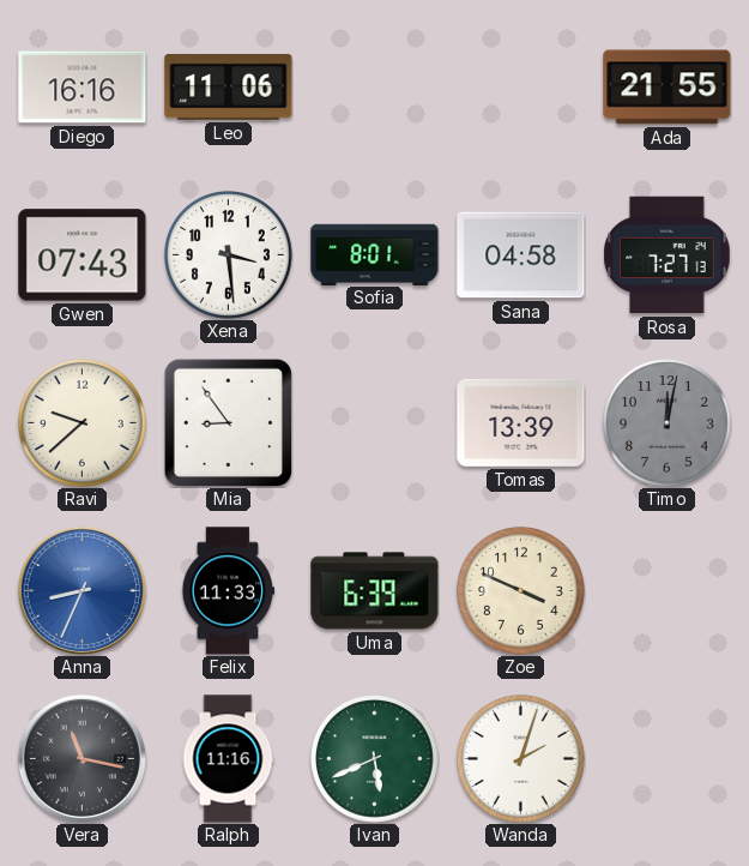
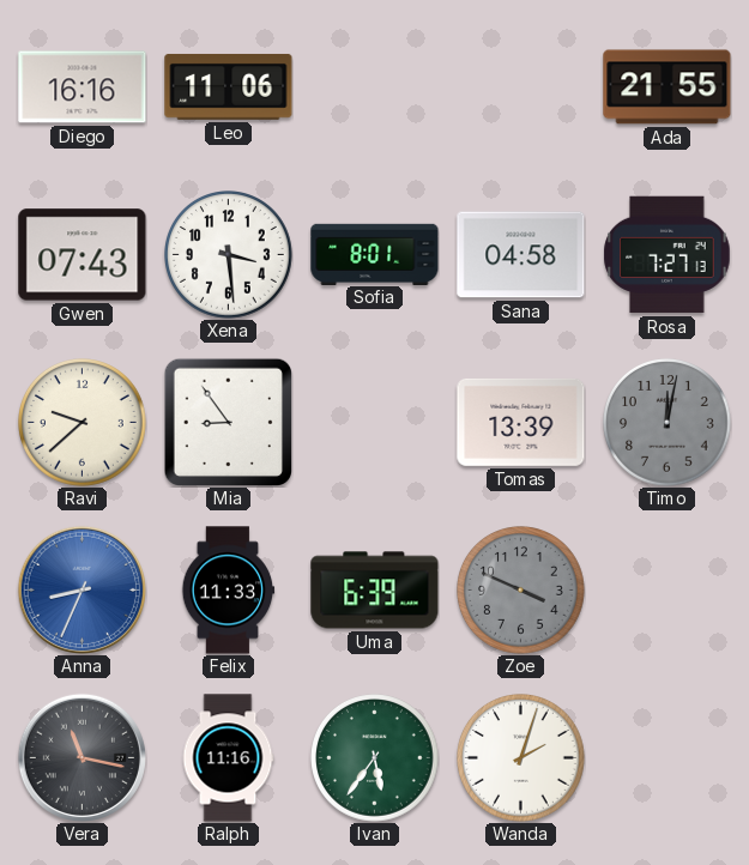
Zoe dial: cream -> grey (521, 591)
Ivan: 5:41 -> 5:36 (375, 758)
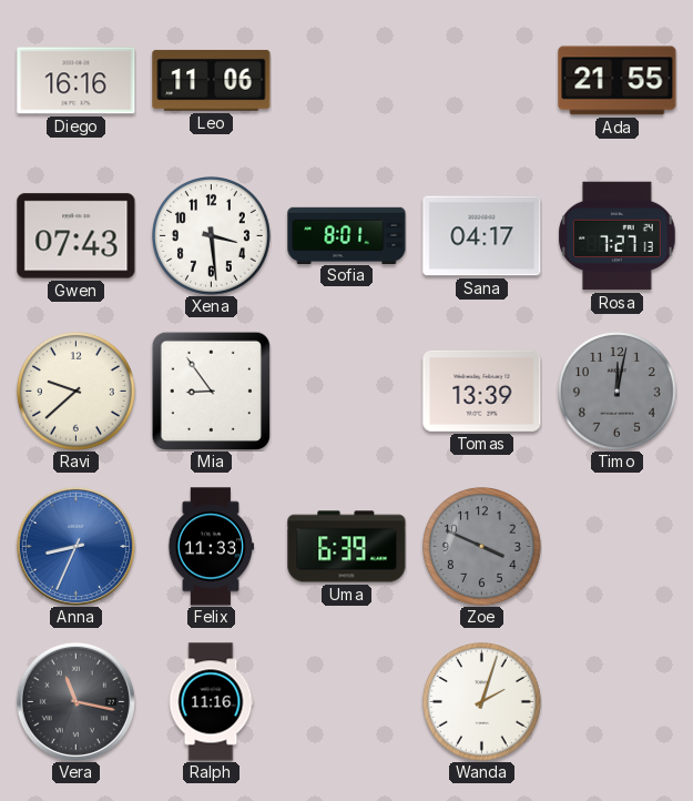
Sana: 04:58 -> 04:17 (482, 236)
Ivan: 5:36 -> none (375, 758)
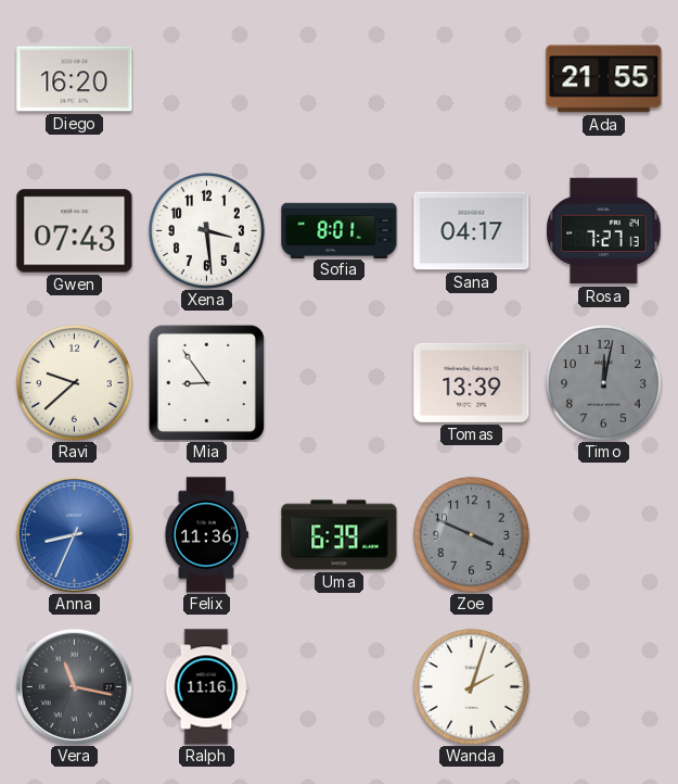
Diego: 16:16 -> 16:20 (75, 79)
Leo: 11:06 -> none (212, 80)
Felix: 11:33 -> 11:36 (207, 535)
